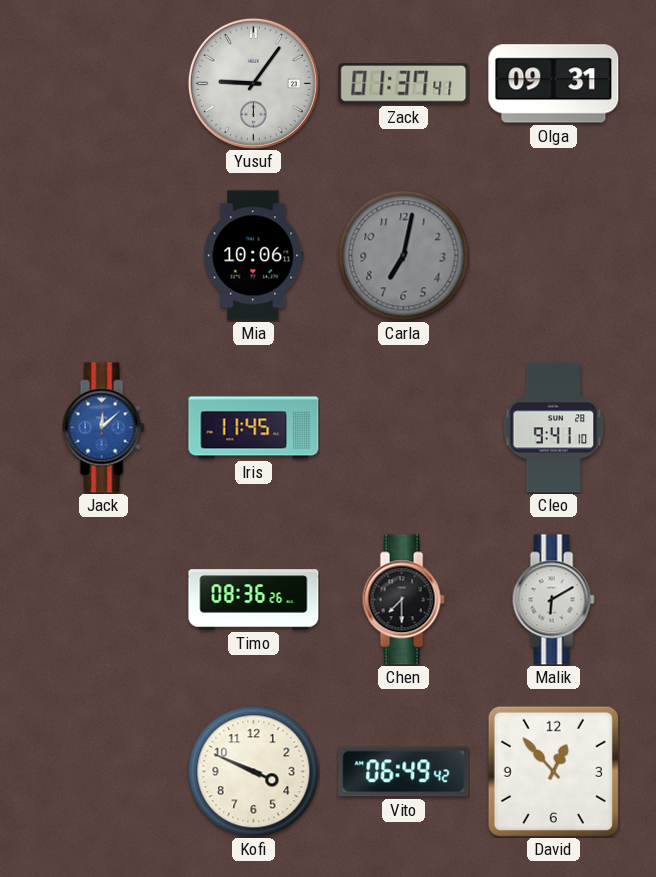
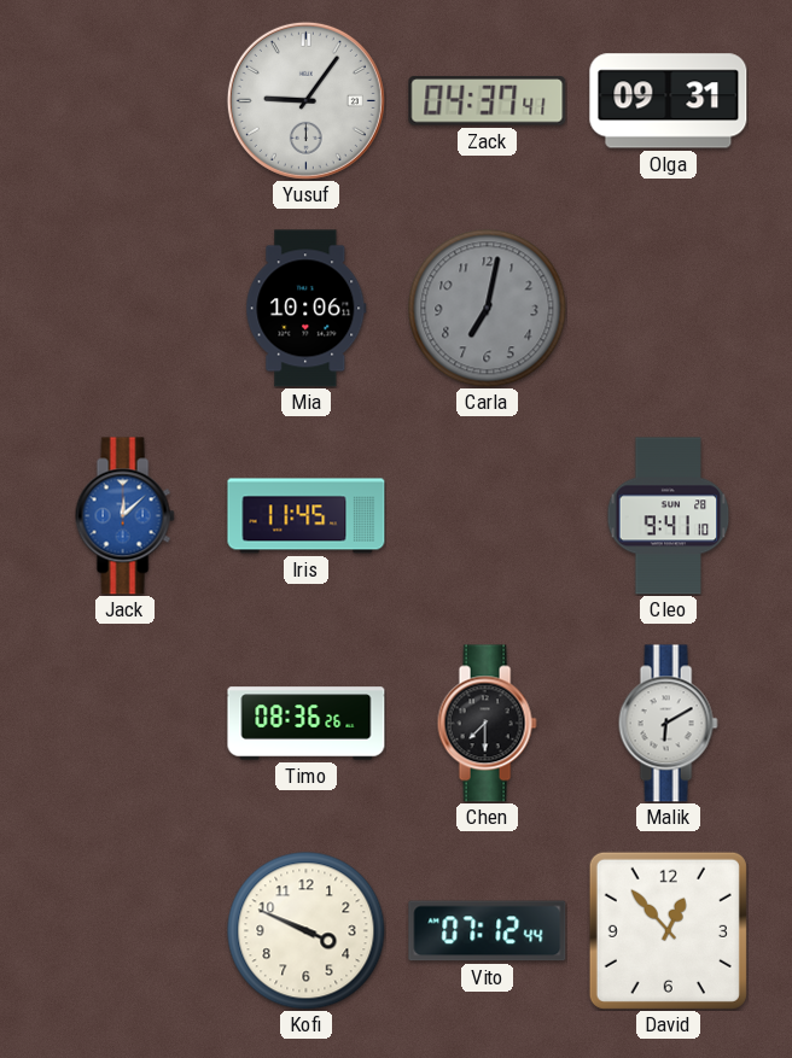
Zack: 01:37 -> 04:37 (488, 101)
Vito: 06:49 -> 07:12 (488, 931)
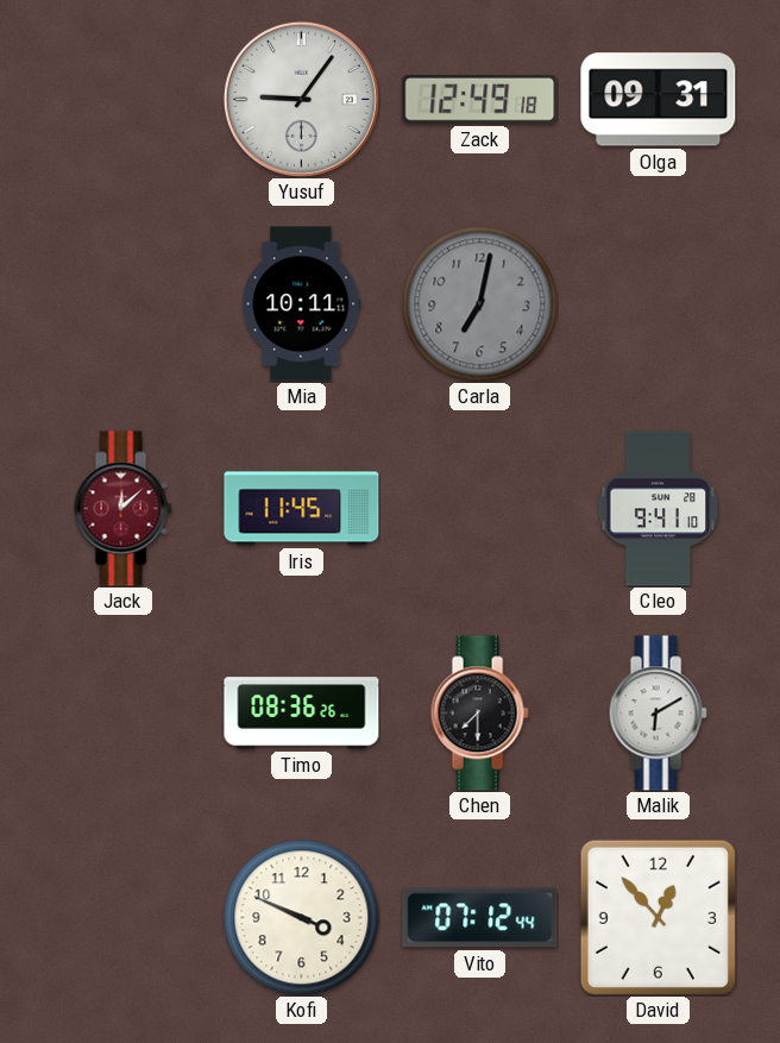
Zack: 04:37 -> 12:49 (480, 100)
Mia: 10:06 -> 10:11 (302, 304)
Jack dial: blue -> burgundy (122, 509)
